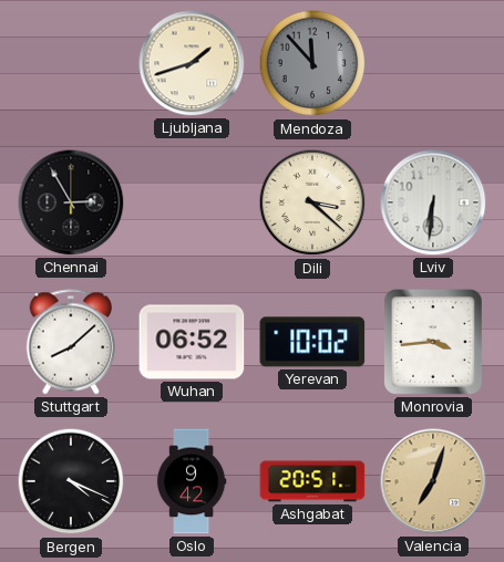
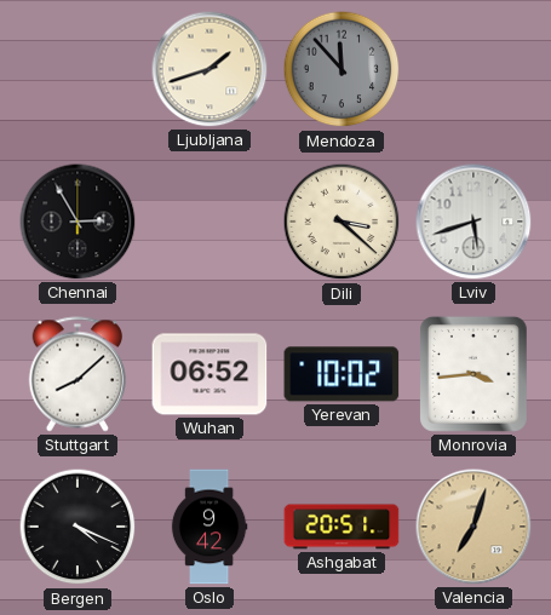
Lviv: 6:31 -> 5:42 (473, 222)
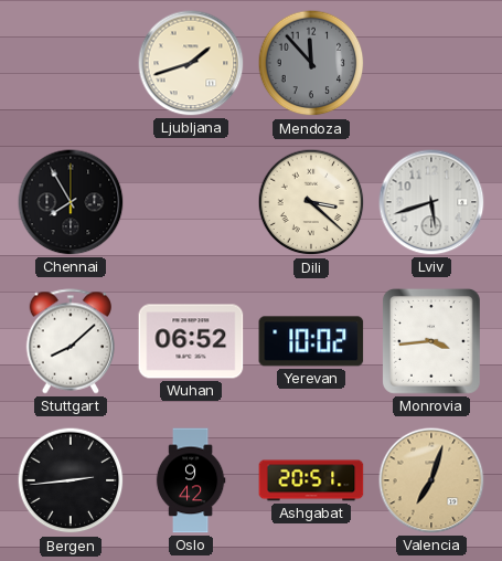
Chennai: 2:55 -> 7:55 (71, 202)
Bergen: 4:19 -> 2:44 (71, 480)
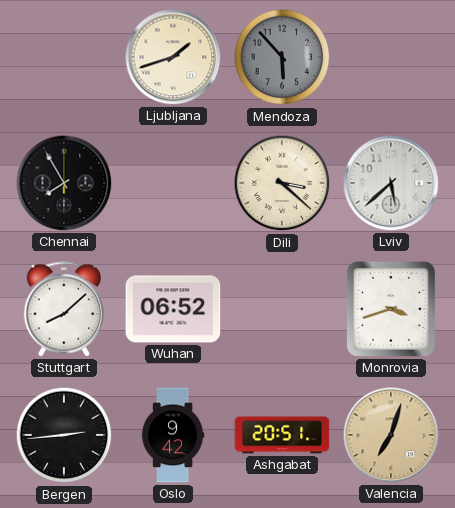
Mendoza: 11:53 -> 5:53 (282, 57)
Lviv: 5:42 -> 5:38 (391, 183)
Yerevan: 10:02 -> none (311, 341)
Monrovia: 3:44 -> 3:42 (391, 309)
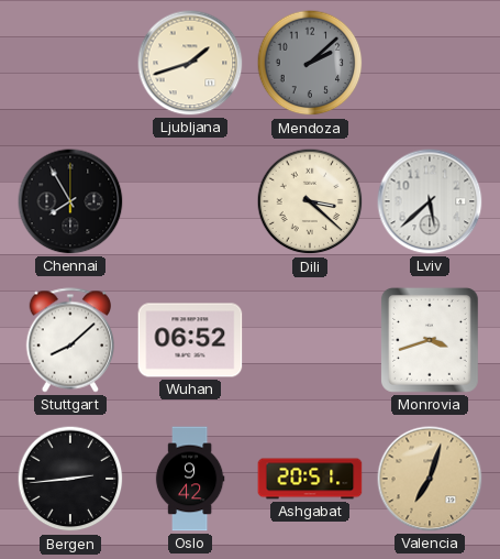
Mendoza: 5:53 -> 2:08 (310, 63)
